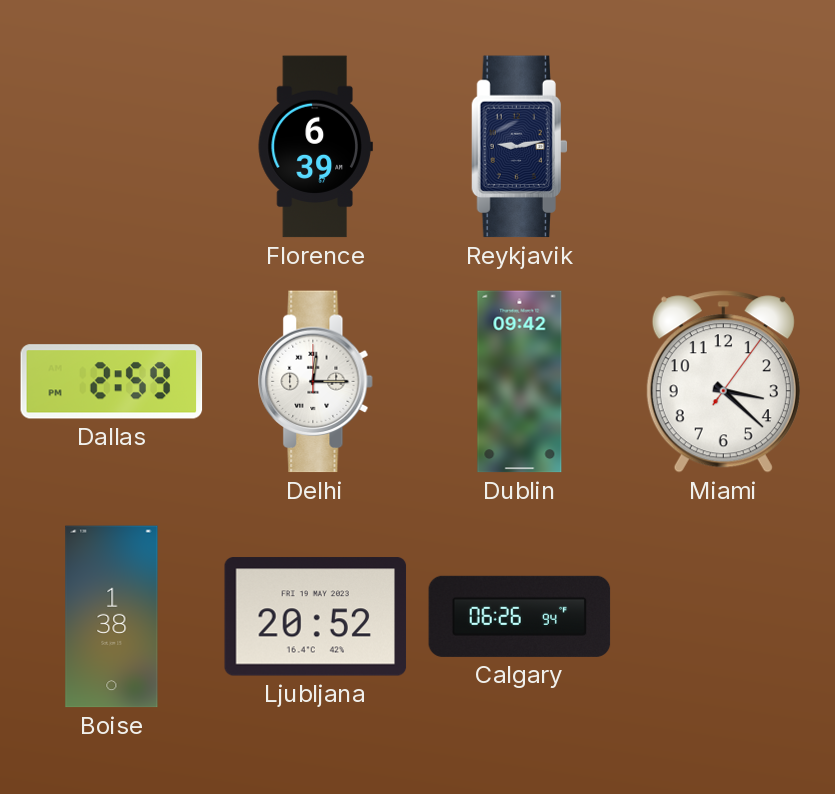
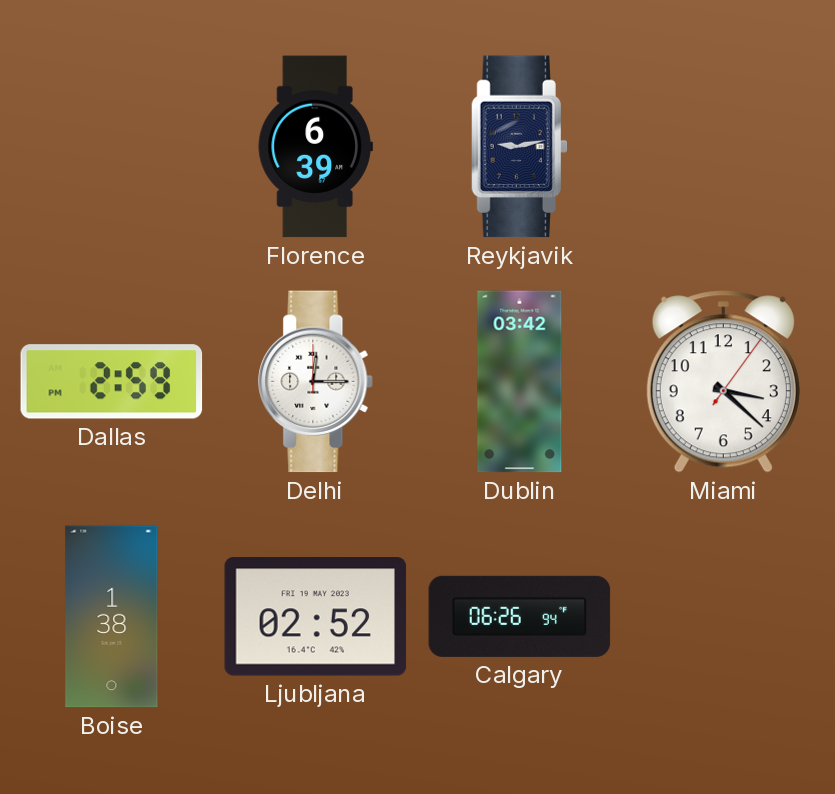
Dublin: 09:42 -> 03:42 (520, 382)
Ljubljana: 20:52 -> 02:52 (316, 617)
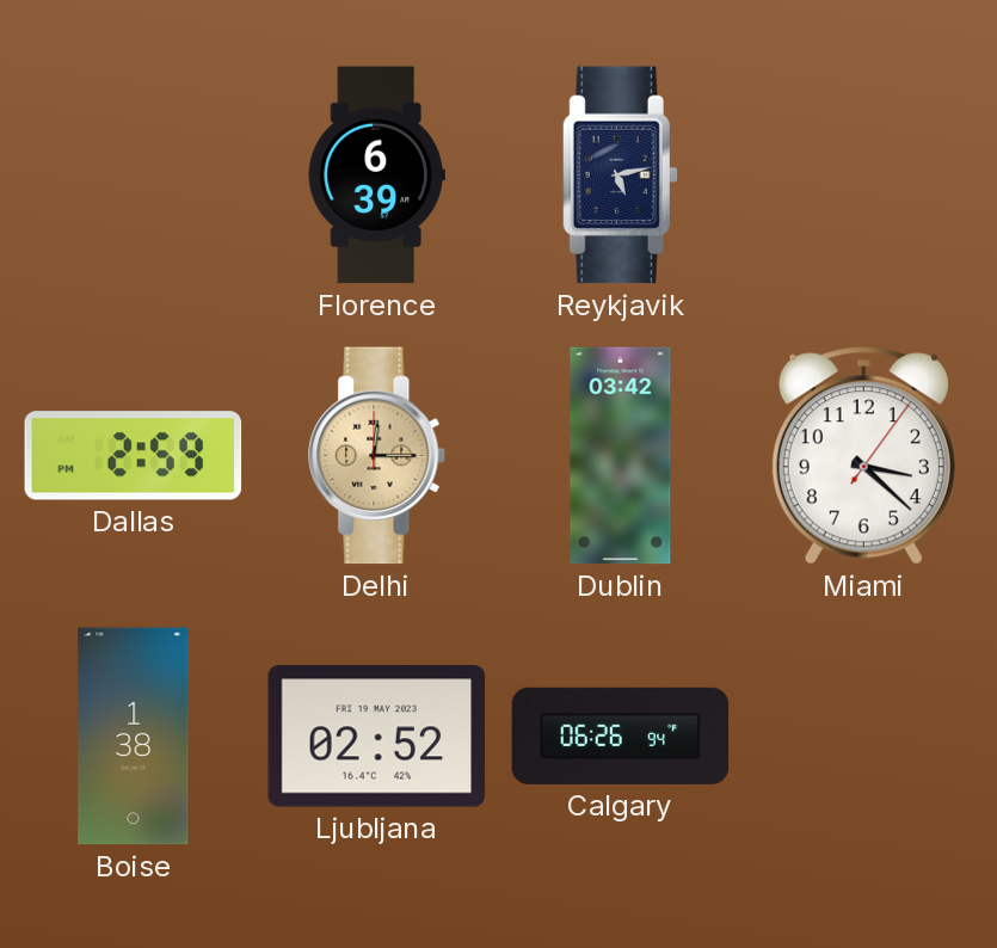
Reykjavik: 9:13 -> 5:13 (620, 176)
Delhi dial: white -> champagne (377, 456)
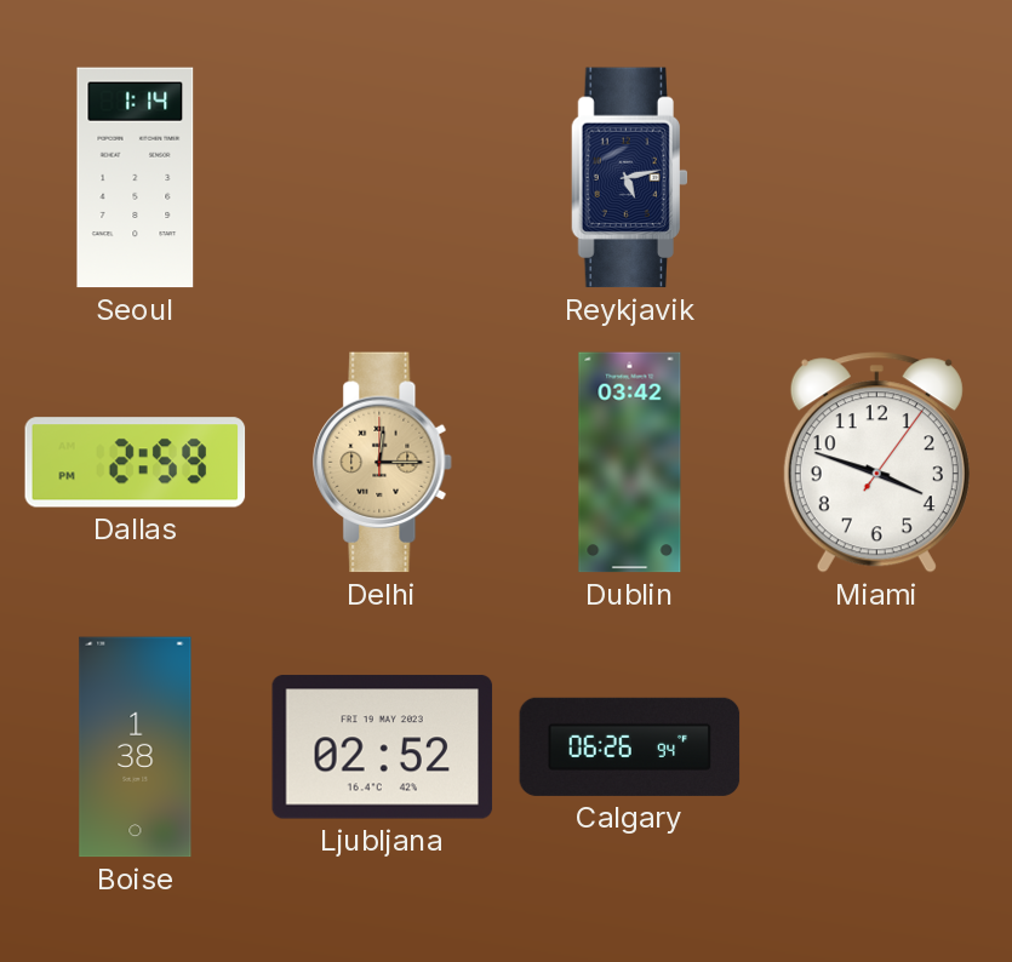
Seoul: none -> 1:14 (136, 178)
Florence: 6:39 -> none (376, 176)
Miami: 3:22 -> 3:48 (876, 463)
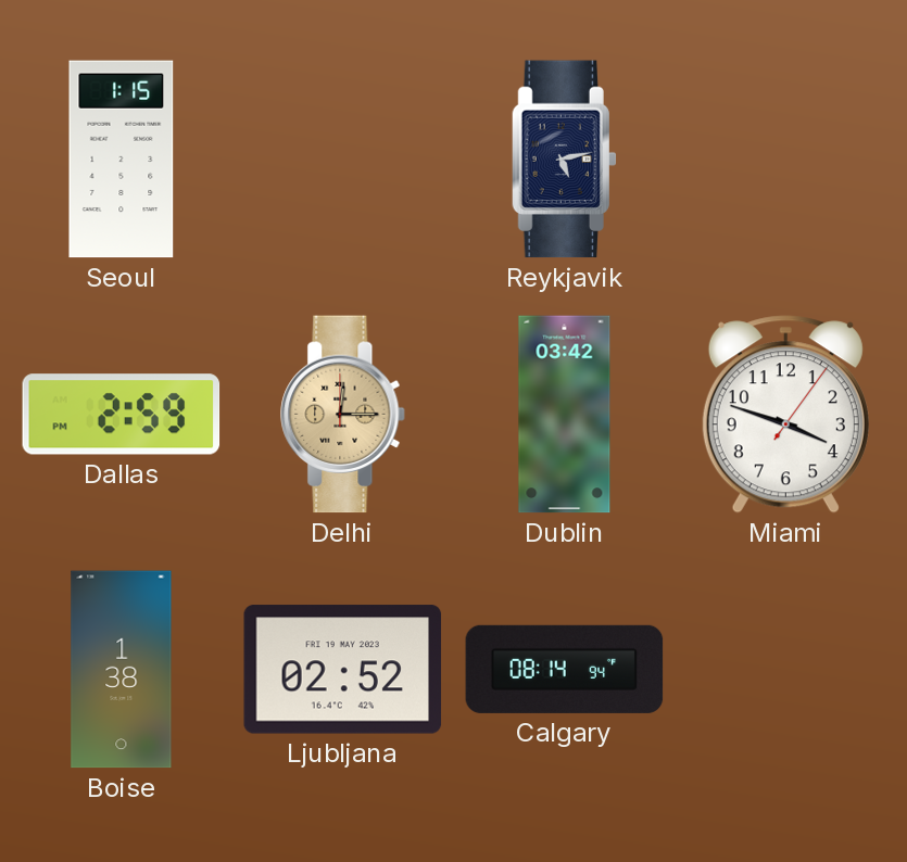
Seoul: 1:14 -> 1:15 (122, 160)
Calgary: 06:26 -> 08:14 (565, 669)
